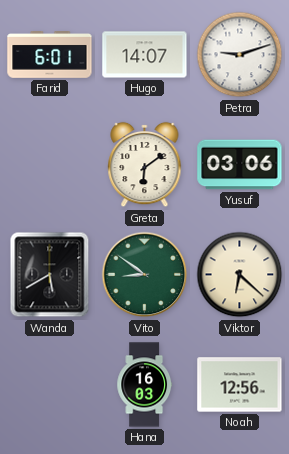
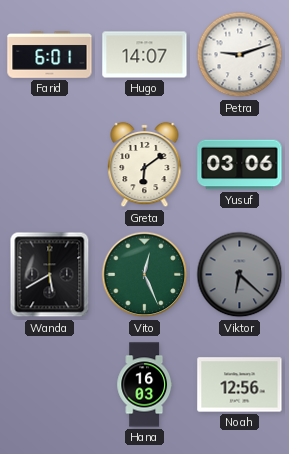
Vito: 8:51 -> 12:26 (145, 275)
Viktor dial: cream -> grey (240, 275)
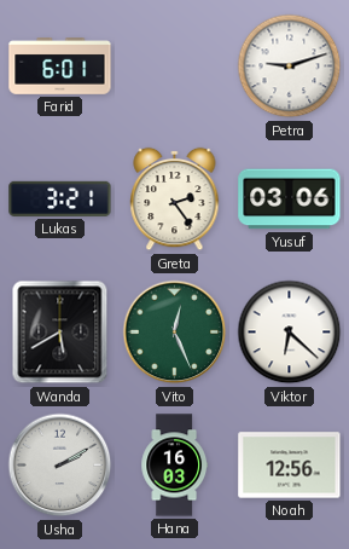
Hugo: 14:07 -> none (145, 55)
Lukas: none -> 3:21 (60, 198)
Greta: 6:09 -> 2:24 (175, 200)
Viktor dial: grey -> white (290, 333)
Usha: none -> 2:10 (60, 466)
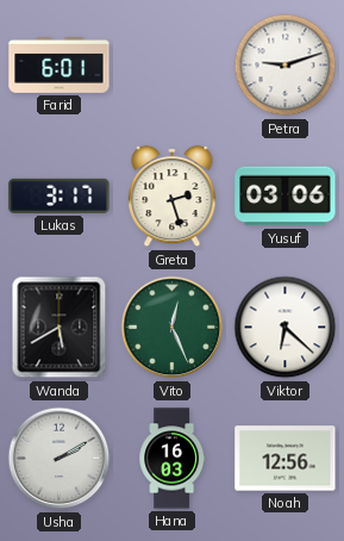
Lukas: 3:21 -> 3:17 (60, 195)
Greta: 2:24 -> 2:27 (173, 197)
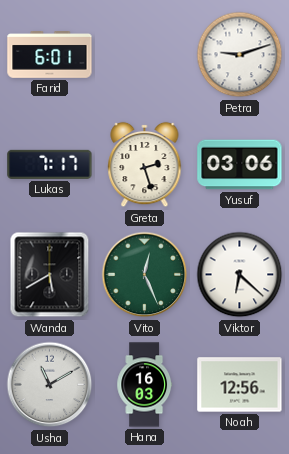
Lukas: 3:17 -> 7:17 (50, 164)
Usha: 2:10 -> 11:10 (50, 385)
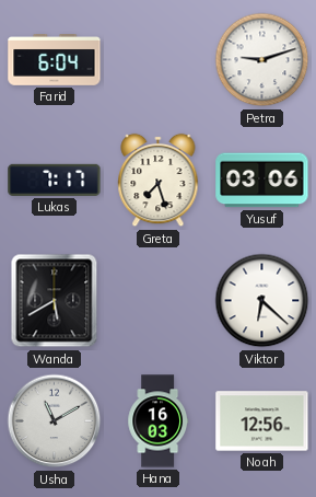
Farid: 6:01 -> 6:04 (55, 60)
Greta: 2:27 -> 7:27 (159, 181)
Vito: 12:26 -> none (145, 275)
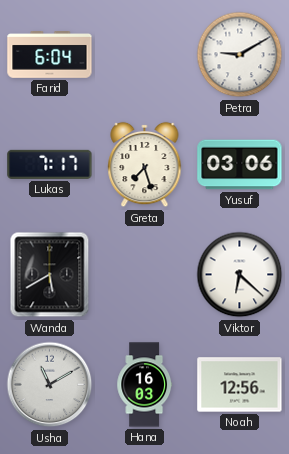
Petra: 9:12 -> 9:10 (240, 55)
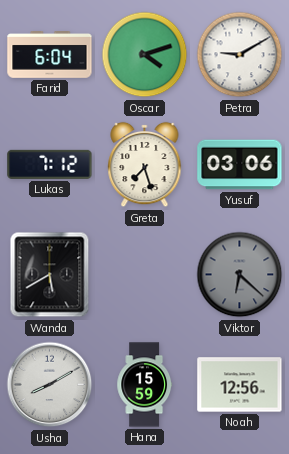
Oscar: none -> 4:12 (145, 55)
Lukas: 7:17 -> 7:12 (50, 164)
Viktor dial: white -> grey (240, 275)
Usha: 11:10 -> 8:10 (50, 385)
Hana: 16:03 -> 15:59 (145, 385)
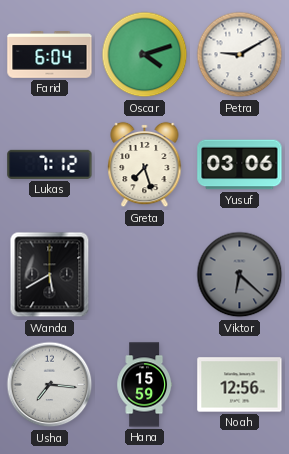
Usha: 8:10 -> 7:16 (50, 385)
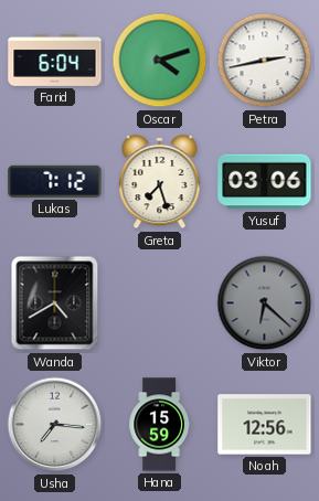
Petra: 9:10 -> 2:43 (265, 61)
Wanda: 5:40 -> 4:40 (55, 303)
